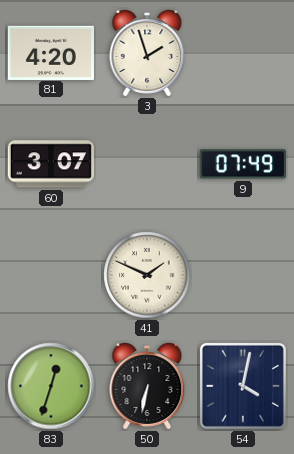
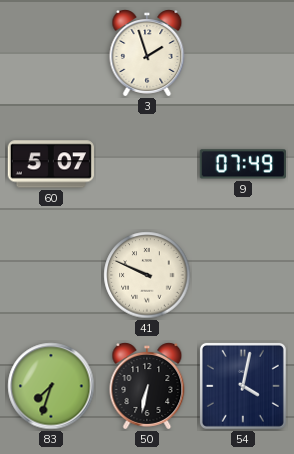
81: 4:20 -> none (51, 52)
60: 3:07 -> 5:07 (51, 164)
41: 1:49 -> 9:49 (147, 275)
83: 12:33 -> 7:33 (51, 386)
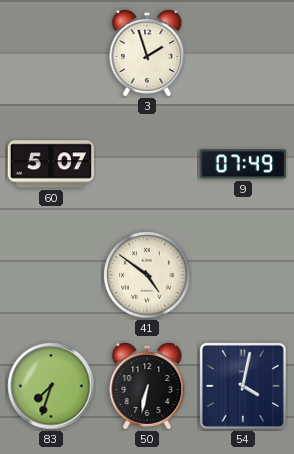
41: 9:49 -> 4:51 (147, 275)
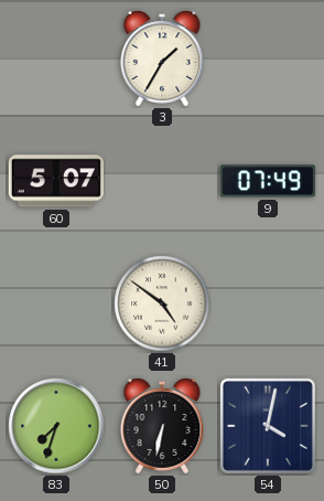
3: 1:57 -> 1:35 (162, 58)
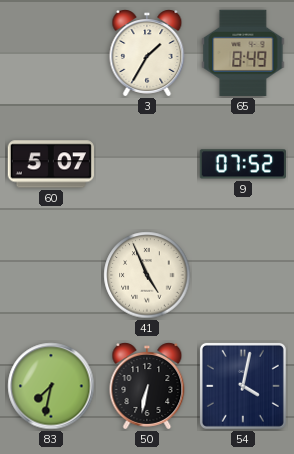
65: none -> 8:49 (243, 53)
9: 07:49 -> 07:52 (243, 164)
41: 4:51 -> 4:56 (147, 275)
83: 7:33 -> 7:32 (51, 386)
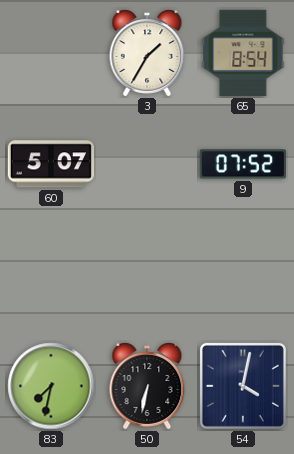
65: 8:49 -> 8:54 (243, 53)
41: 4:56 -> none (147, 275)
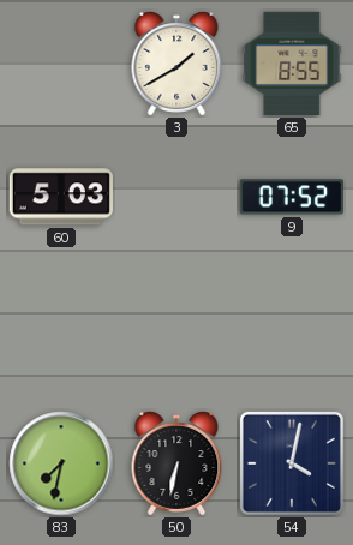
3: 1:35 -> 1:40 (176, 64)
65: 8:54 -> 8:55 (292, 64)
60: 5:07 -> 5:03 (61, 197)
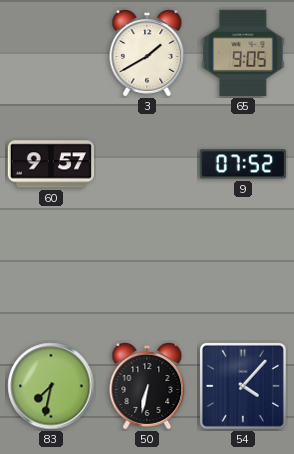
65: 8:55 -> 9:05 (243, 53)
60: 5:03 -> 9:57 (51, 164)
54: 4:02 -> 4:07 (243, 386)
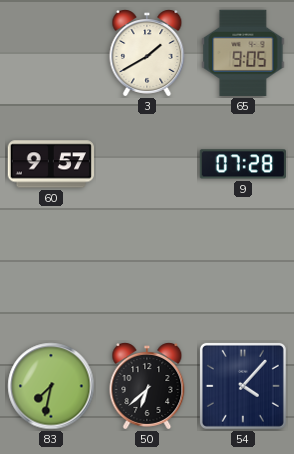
9: 07:52 -> 07:28 (243, 164)
50: 6:32 -> 6:38 (147, 386)
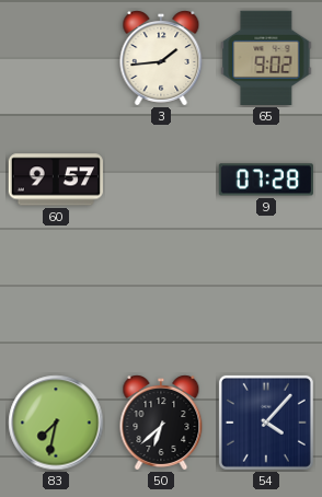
3: 1:40 -> 1:44 (161, 58)
65: 9:05 -> 9:02 (266, 58)
